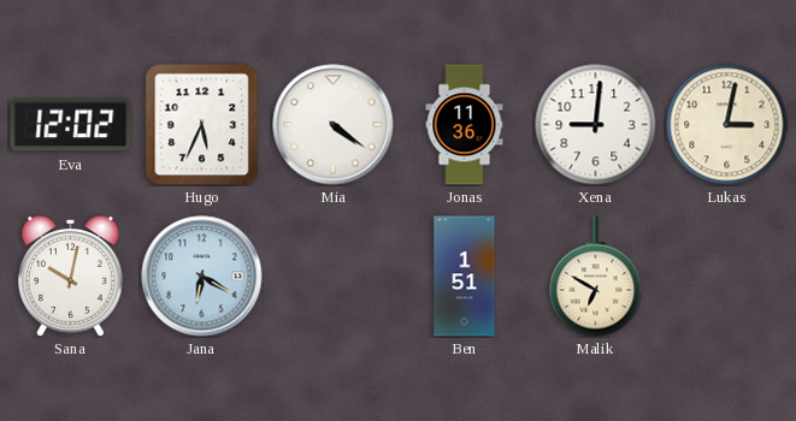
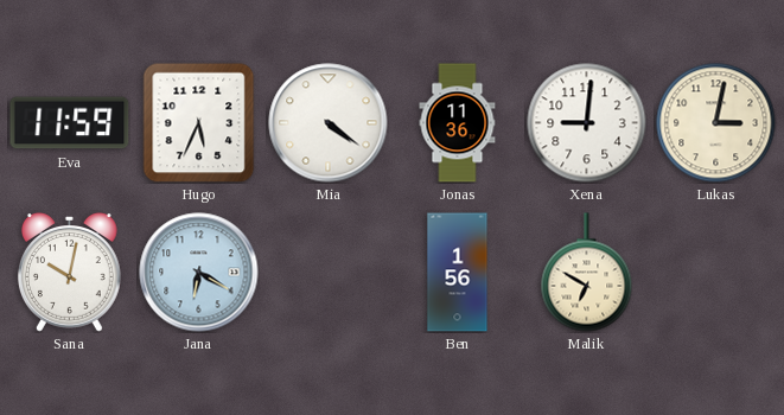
Eva: 12:02 -> 11:59 (70, 123)
Ben: 1:51 -> 1:56 (458, 273)
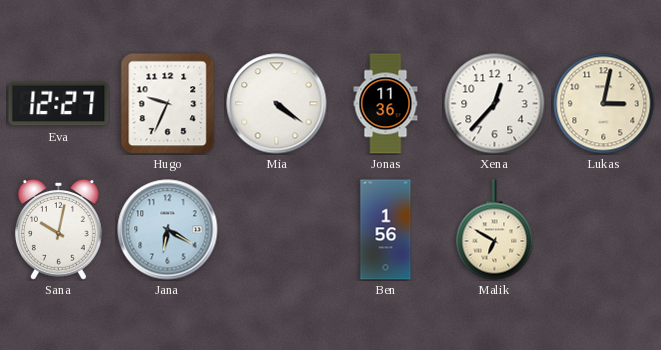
Eva: 11:59 -> 12:27 (59, 104)
Hugo: 5:34 -> 9:34 (168, 103)
Xena: 9:01 -> 12:37 (495, 104)
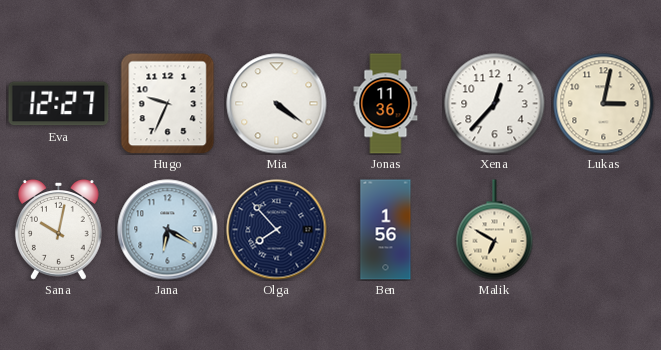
Olga: none -> 7:53 (277, 230)
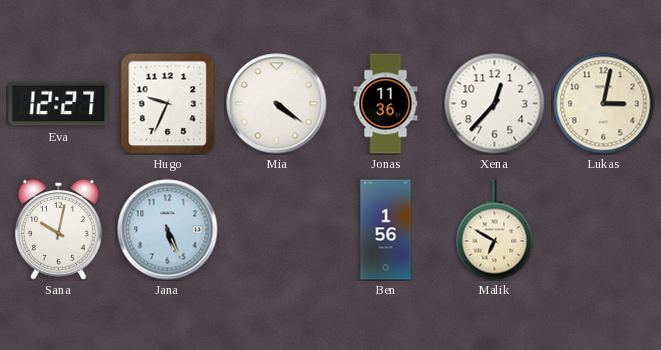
Jana: 6:20 -> 5:26 (168, 230)
Olga: 7:53 -> none (277, 230)
